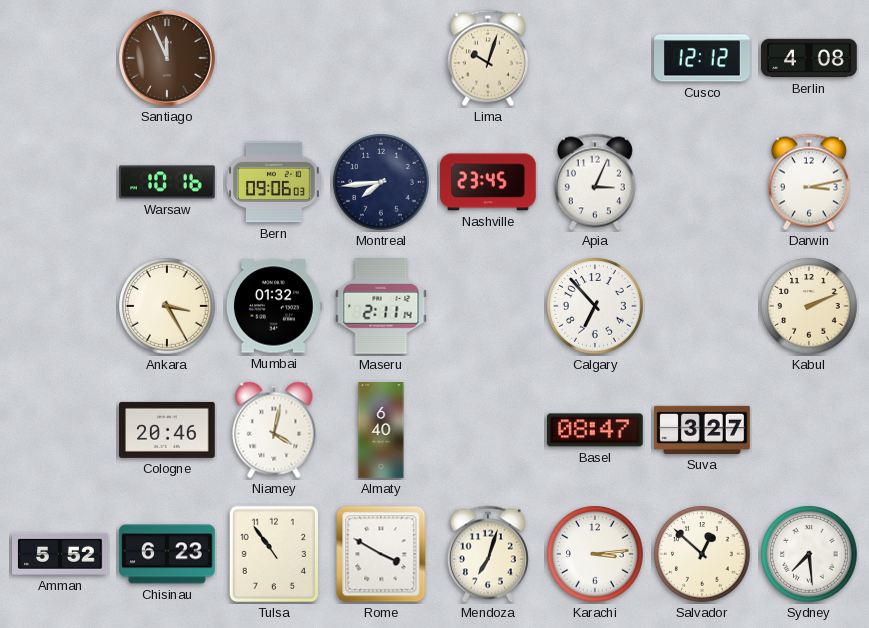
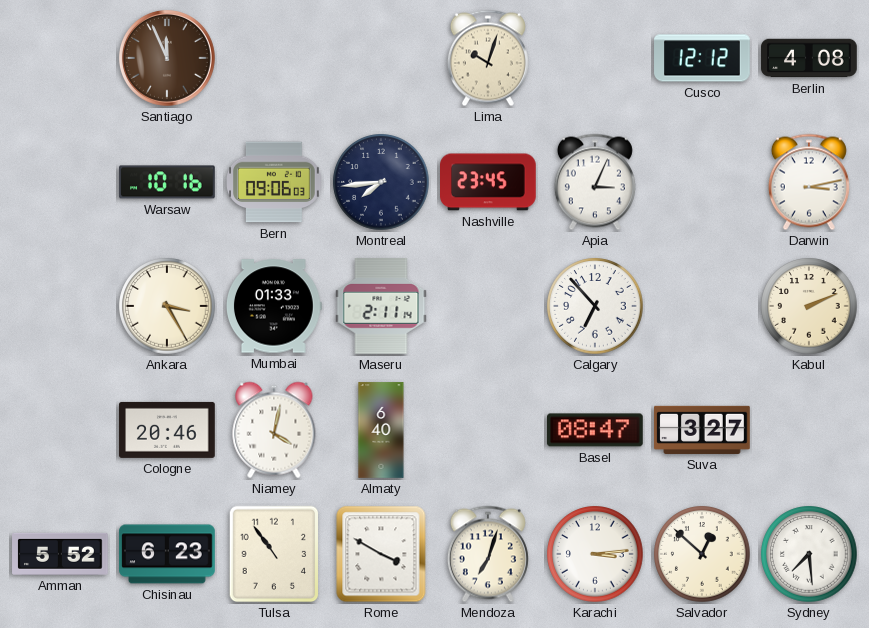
Mumbai: 01:32 -> 01:33 (275, 306)
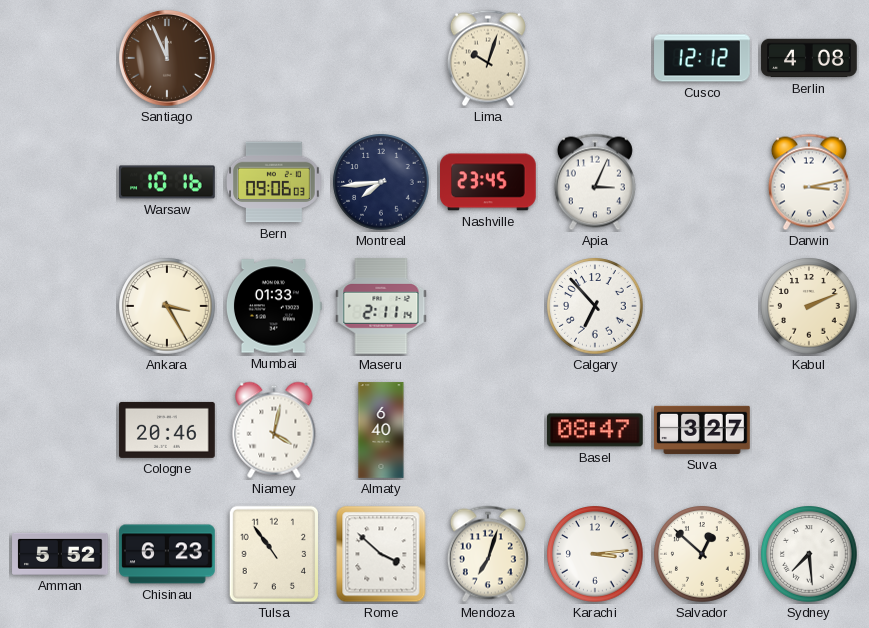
Rome: 3:50 -> 3:52 (381, 554)
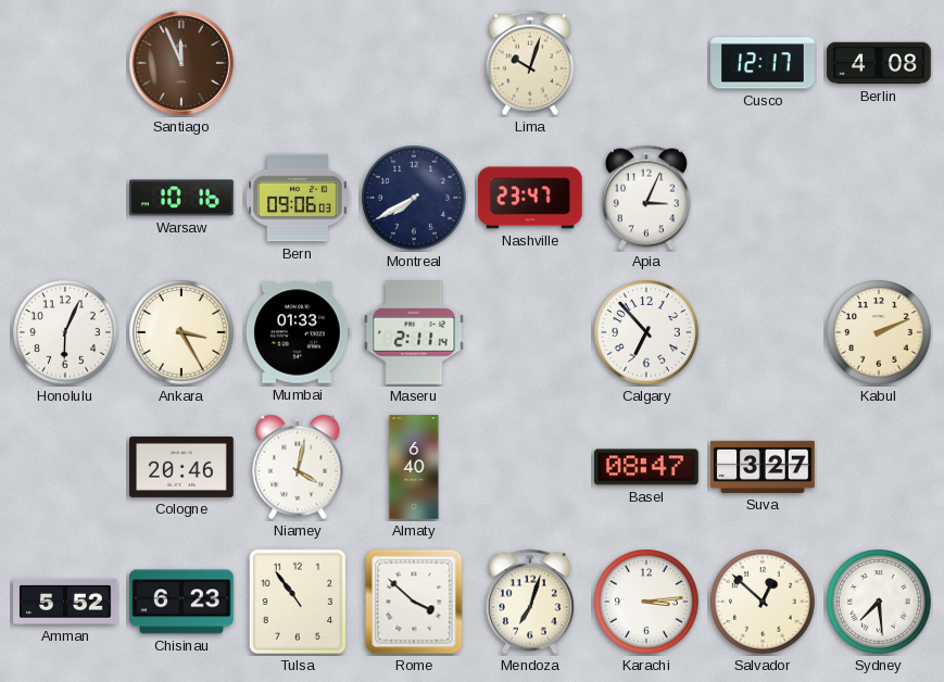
Cusco: 12:12 -> 12:17 (763, 63)
Montreal: 7:44 -> 7:40 (414, 198)
Nashville: 23:45 -> 23:47 (531, 198)
Darwin: 3:13 -> none (809, 182)
Honolulu: none -> 6:04 (65, 332)
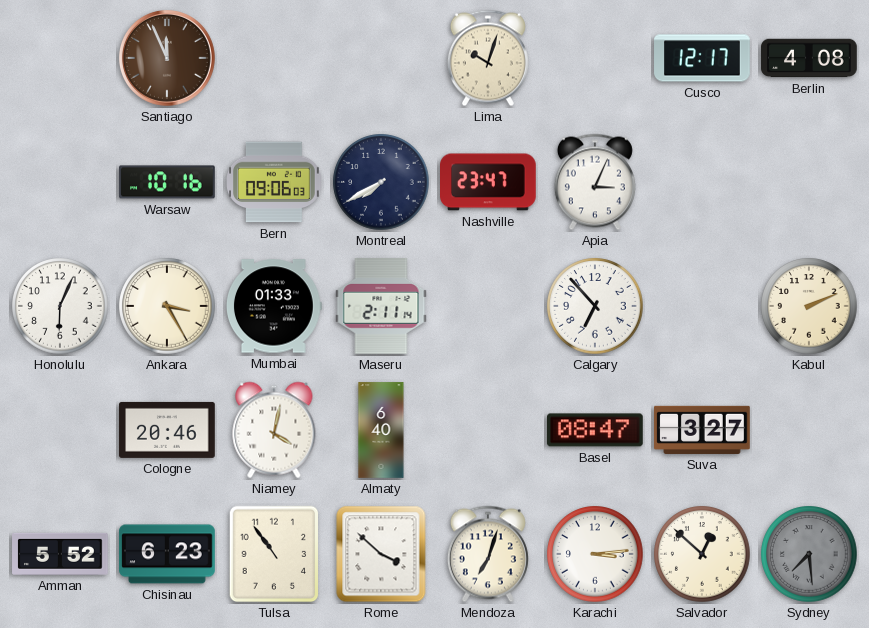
Sydney dial: white -> grey (809, 554)
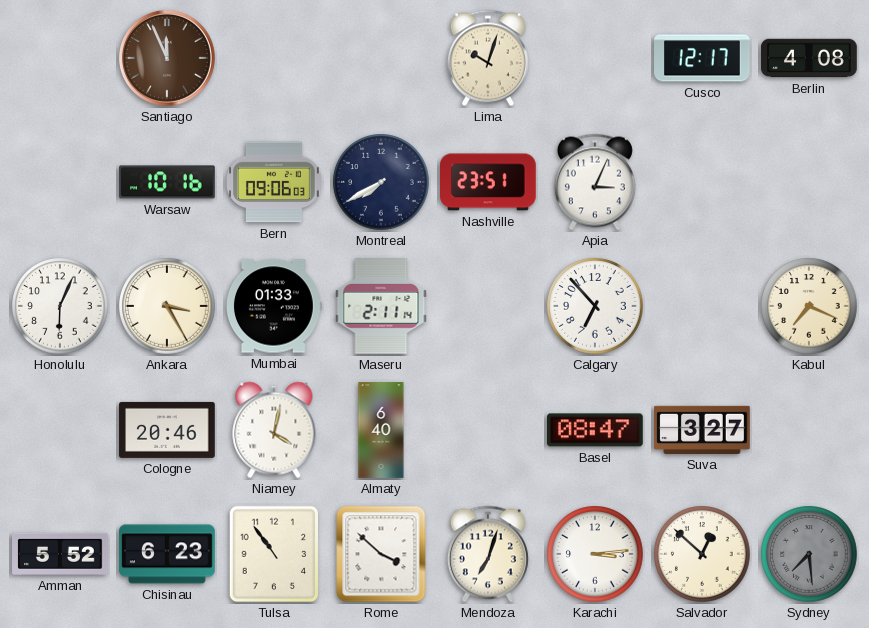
Nashville: 23:47 -> 23:51 (489, 182)
Kabul: 2:11 -> 7:19 (809, 306)
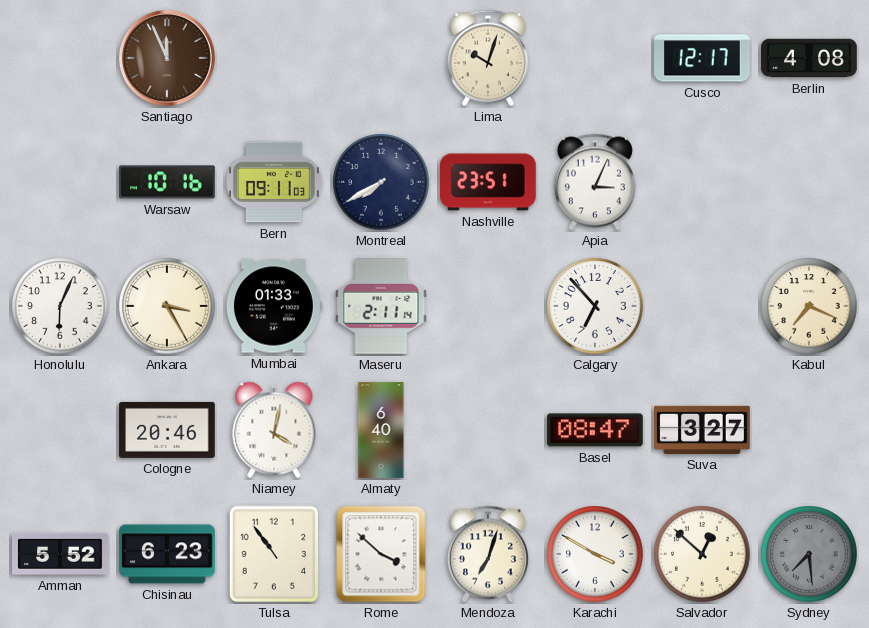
Bern: 09:06 -> 09:11 (275, 182)
Karachi: 3:14 -> 3:50 (595, 554)
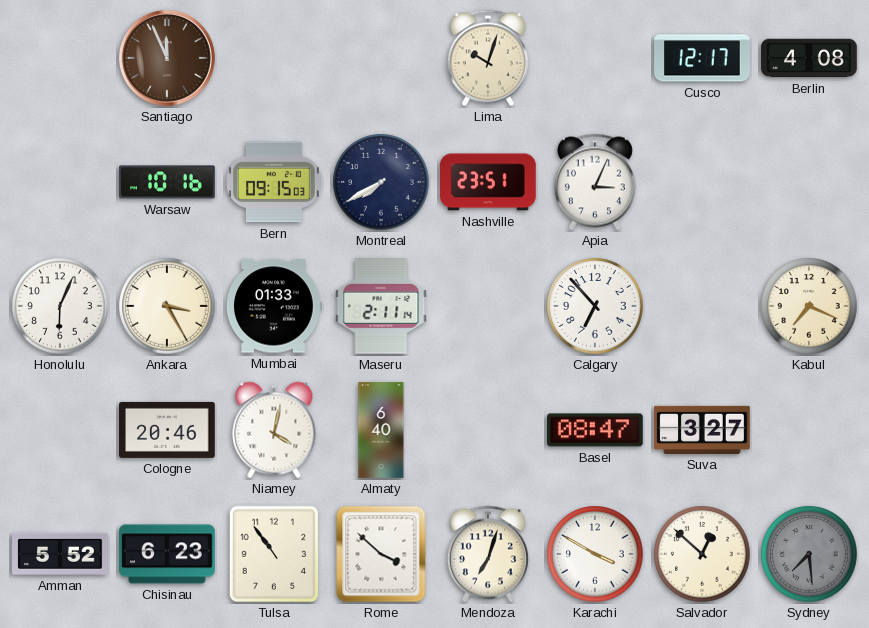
Bern: 09:11 -> 09:15 (275, 182)
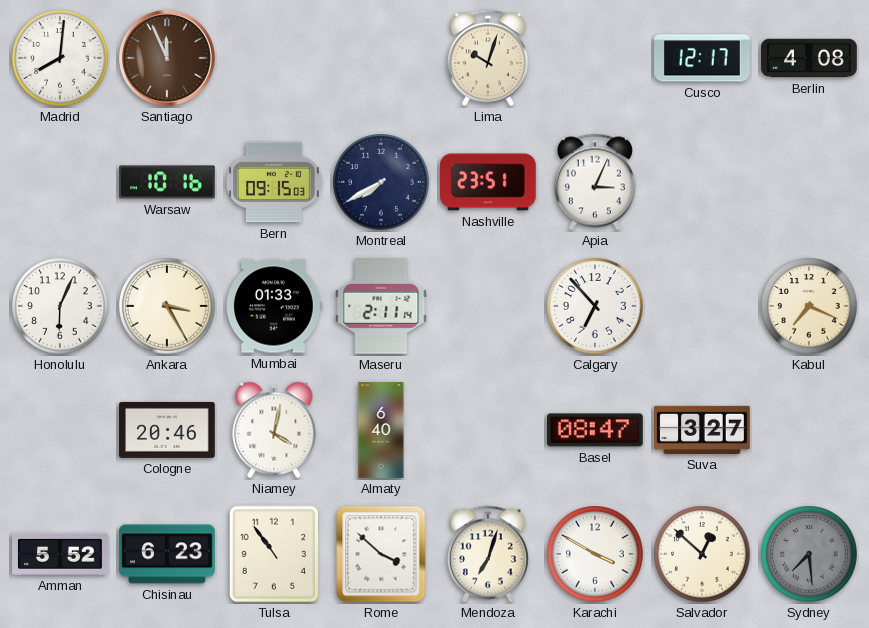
Madrid: none -> 8:01 (60, 58)
